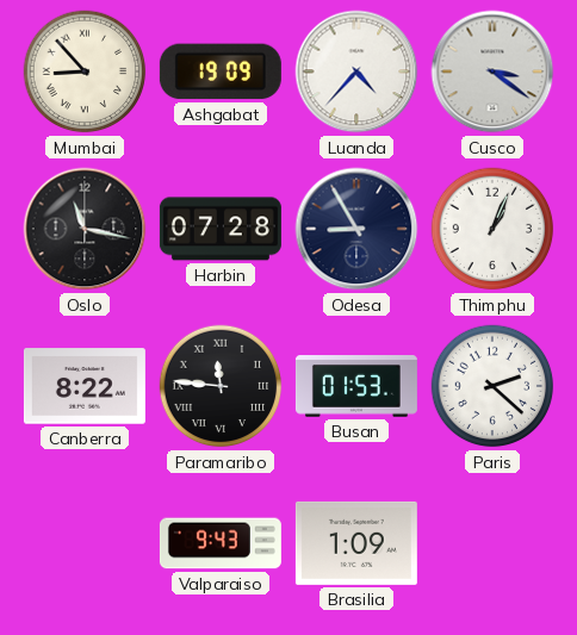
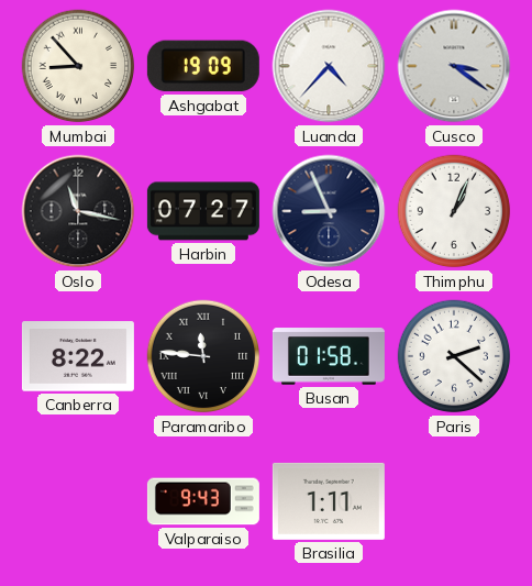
Harbin: 07:28 -> 07:27 (203, 211)
Odesa: 8:55 -> 8:56 (329, 211)
Busan: 01:53 -> 01:58 (329, 356)
Brasilia: 1:09 -> 1:11 (329, 501)
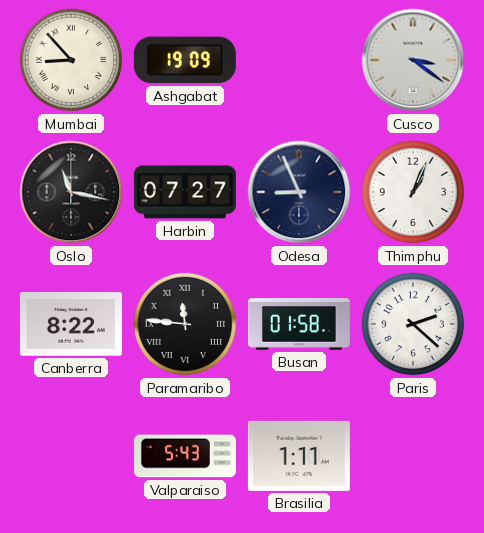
Luanda: 4:37 -> none (329, 66)
Valparaiso: 9:43 -> 5:43 (185, 456)
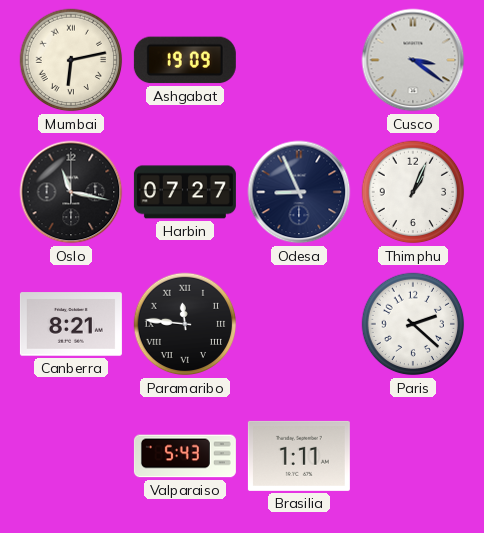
Mumbai: 8:53 -> 6:13 (71, 60)
Canberra: 8:22 -> 8:21 (71, 324)
Busan: 01:58 -> none (299, 324)
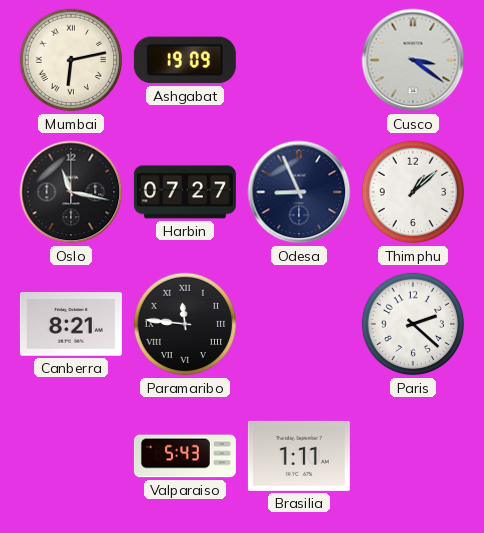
Thimphu: 1:04 -> 1:08 (413, 192)
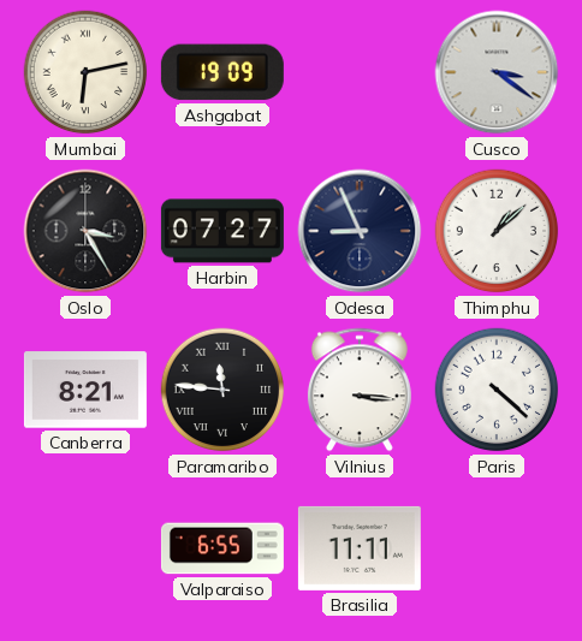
Oslo: 11:17 -> 3:25 (85, 231)
Vilnius: none -> 3:16 (360, 390)
Paris: 2:22 -> 4:22 (497, 390)
Valparaiso: 5:43 -> 6:55 (222, 548)
Brasilia: 1:11 -> 11:11 (360, 548)
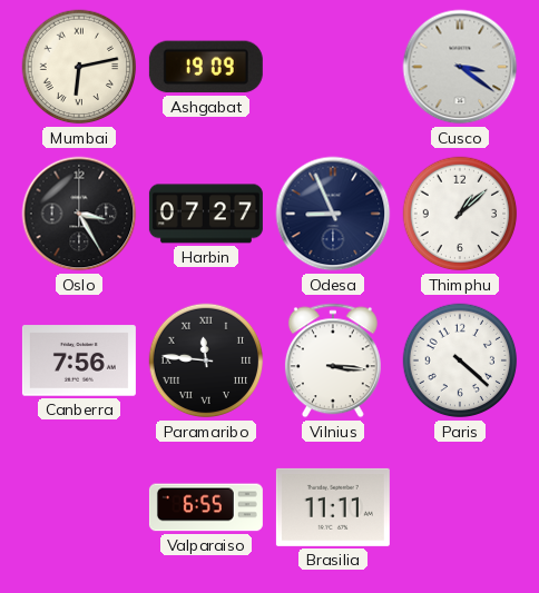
Canberra: 8:21 -> 7:56 (79, 360)
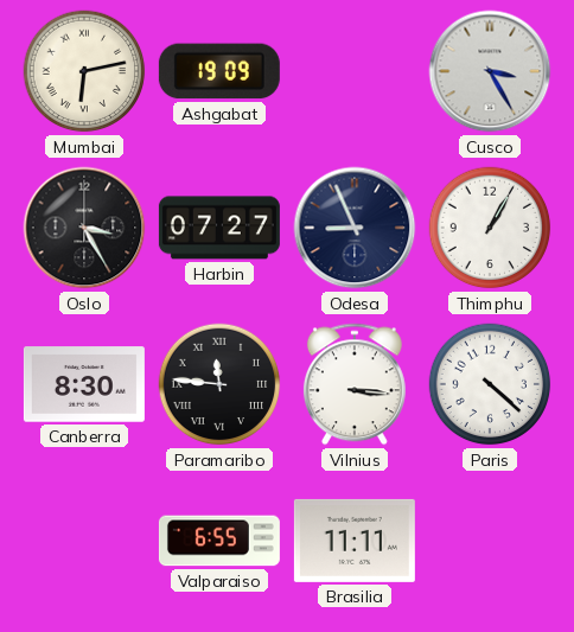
Cusco: 3:21 -> 3:25 (490, 71)
Thimphu: 1:08 -> 1:05 (490, 228)
Canberra: 7:56 -> 8:30 (84, 384)
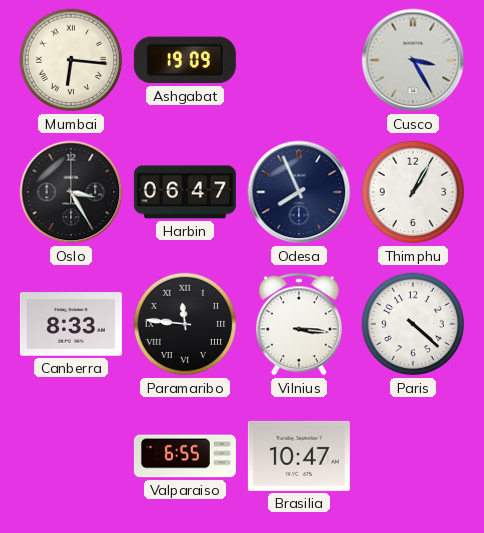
Mumbai: 6:13 -> 6:16 (71, 60)
Harbin: 07:27 -> 06:47 (185, 192)
Odesa: 8:56 -> 7:56 (299, 192)
Canberra: 8:30 -> 8:33 (71, 324)
Brasilia: 11:11 -> 10:47 (299, 456)
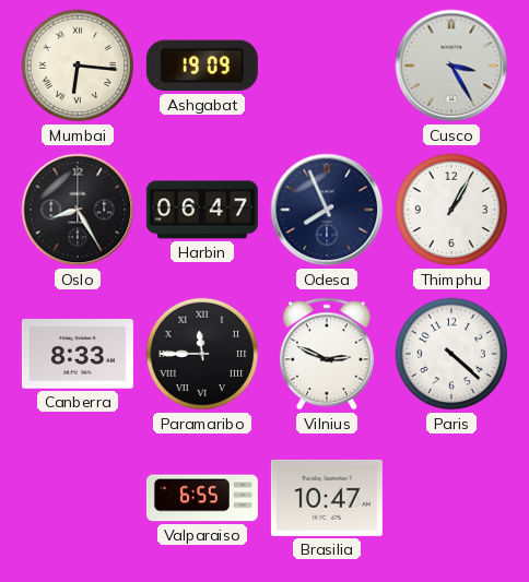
Oslo: 3:25 -> 8:25 (78, 210)
Paramaribo: 11:46 -> 11:45 (202, 354)
Vilnius: 3:16 -> 2:49 (327, 354)
